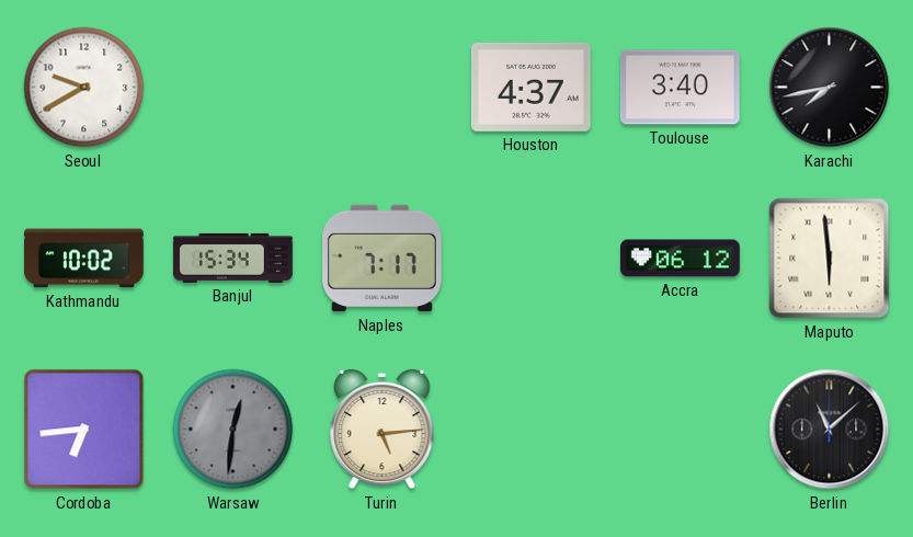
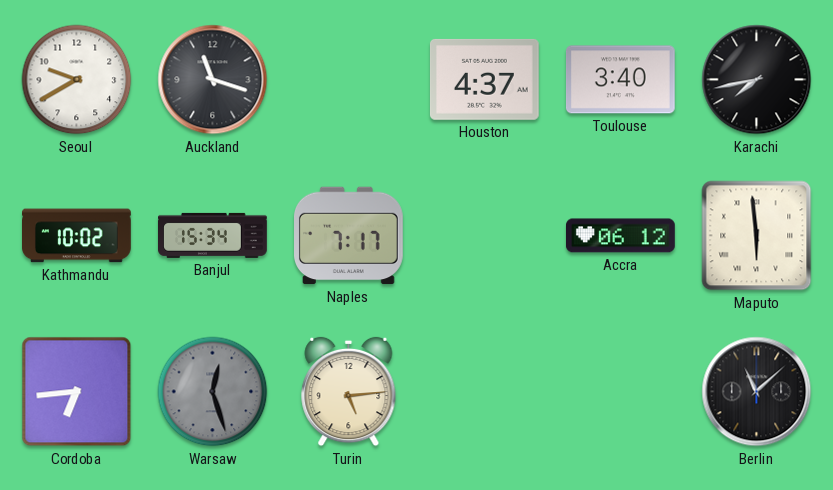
Auckland: none -> 11:18 (213, 80)
Warsaw: 12:31 -> 12:27 (213, 392)
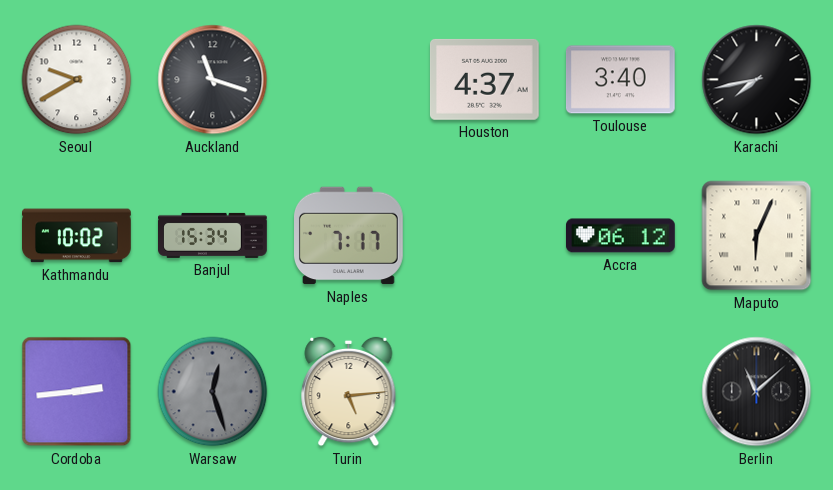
Maputo: 5:59 -> 6:04 (757, 236)
Cordoba: 6:44 -> 2:44 (77, 392)
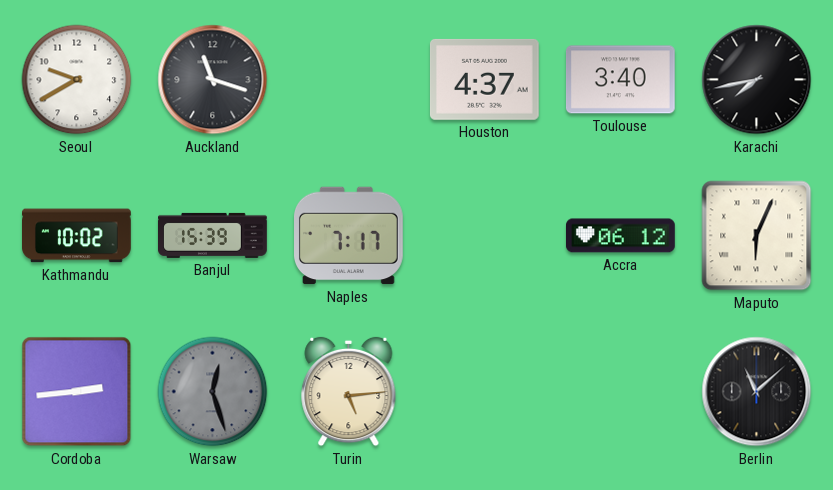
Banjul: 15:34 -> 15:39 (213, 235)
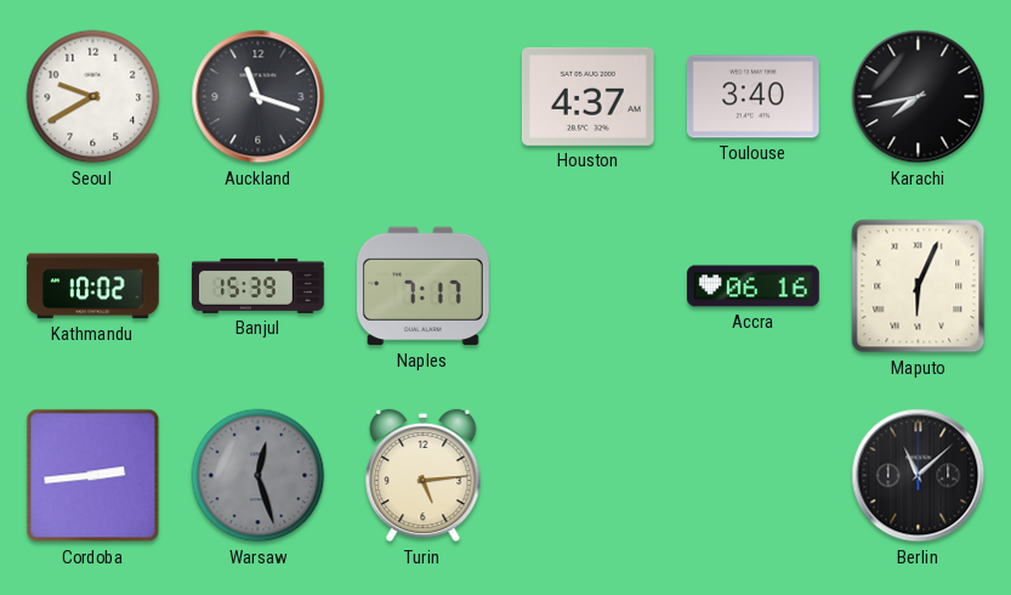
Accra: 06:12 -> 06:16 (754, 287)
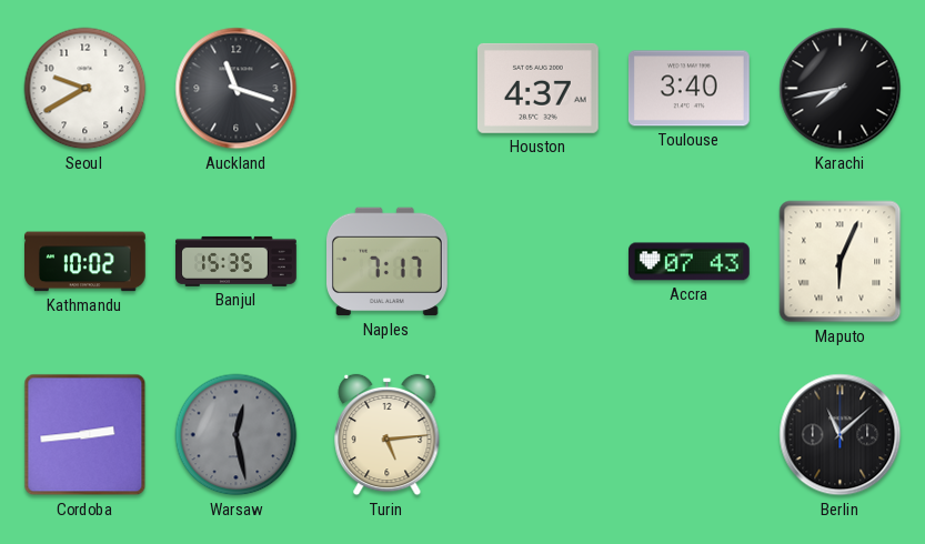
Banjul: 15:39 -> 15:35 (237, 261)
Accra: 06:16 -> 07:43 (690, 262)
Warsaw: 12:27 -> 12:28 (237, 435)
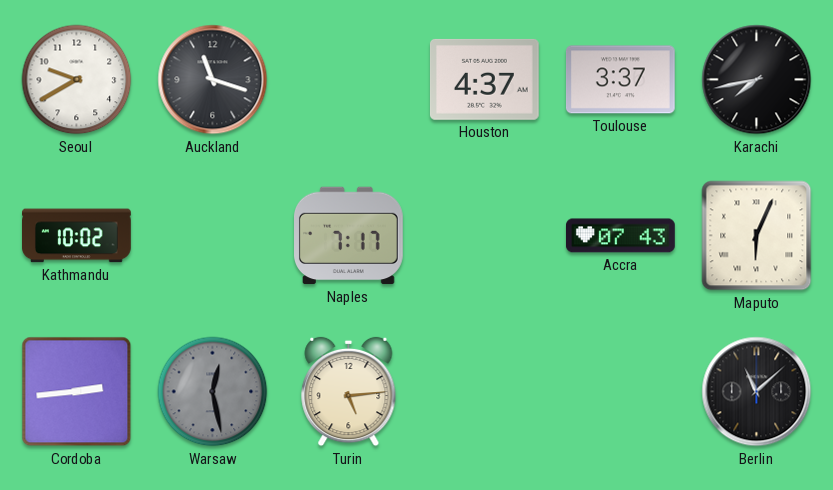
Toulouse: 3:40 -> 3:37 (620, 80)
Banjul: 15:35 -> none (237, 261)
